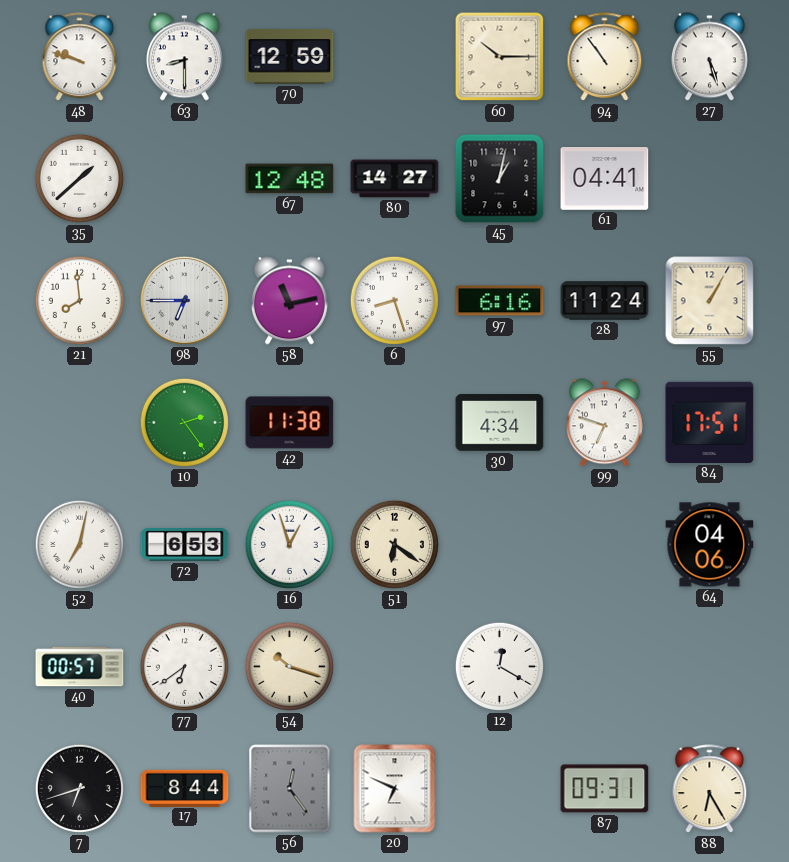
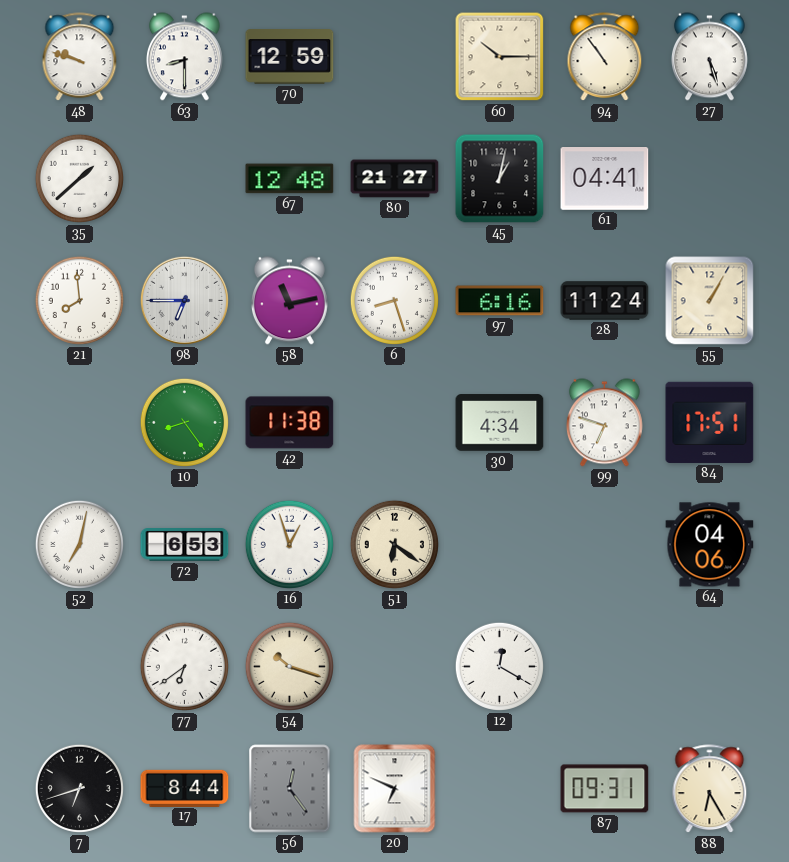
80: 14:27 -> 21:27 (395, 179)
10: 2:24 -> 8:24 (184, 422)
40: 00:57 -> none (80, 667)
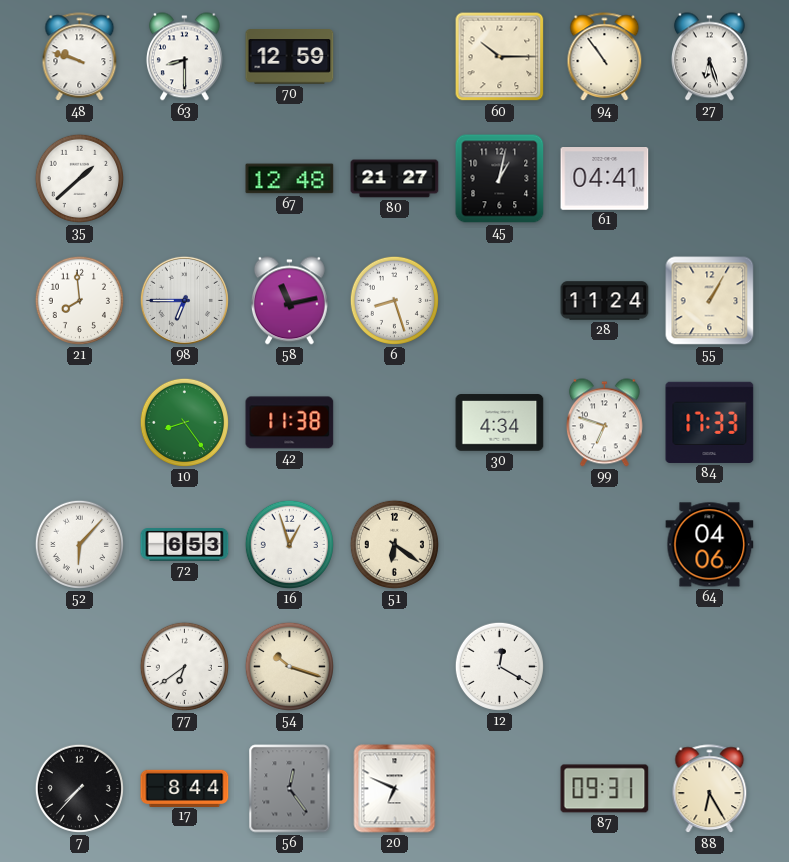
27: 5:27 -> 6:27 (709, 57)
97: 6:16 -> none (500, 301)
84: 17:51 -> 17:33 (710, 422)
52: 7:02 -> 6:07 (79, 544)
7: 6:42 -> 7:37 (79, 788)
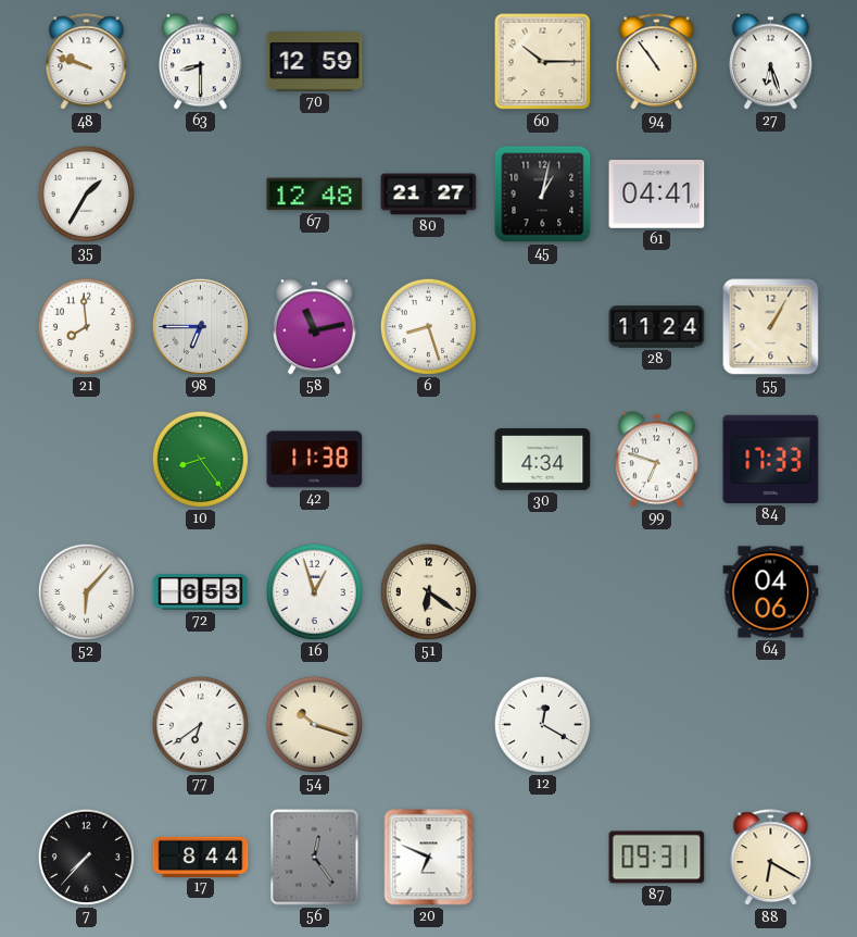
35: 1:38 -> 1:35 (86, 193)
88: 6:25 -> 6:20 (771, 858)
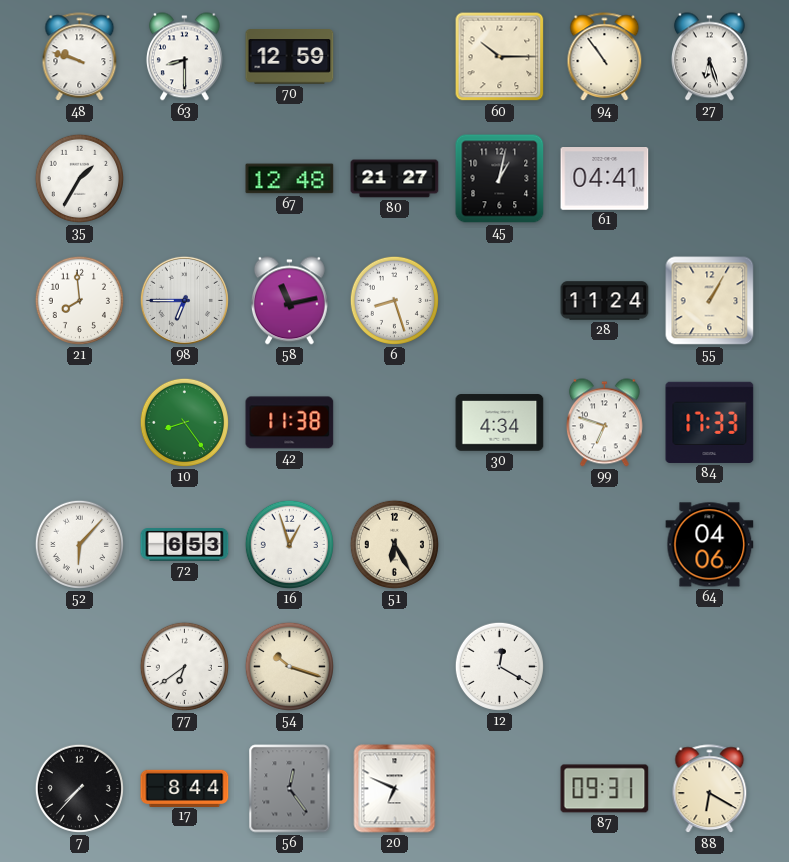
51: 6:21 -> 6:25 (394, 544)
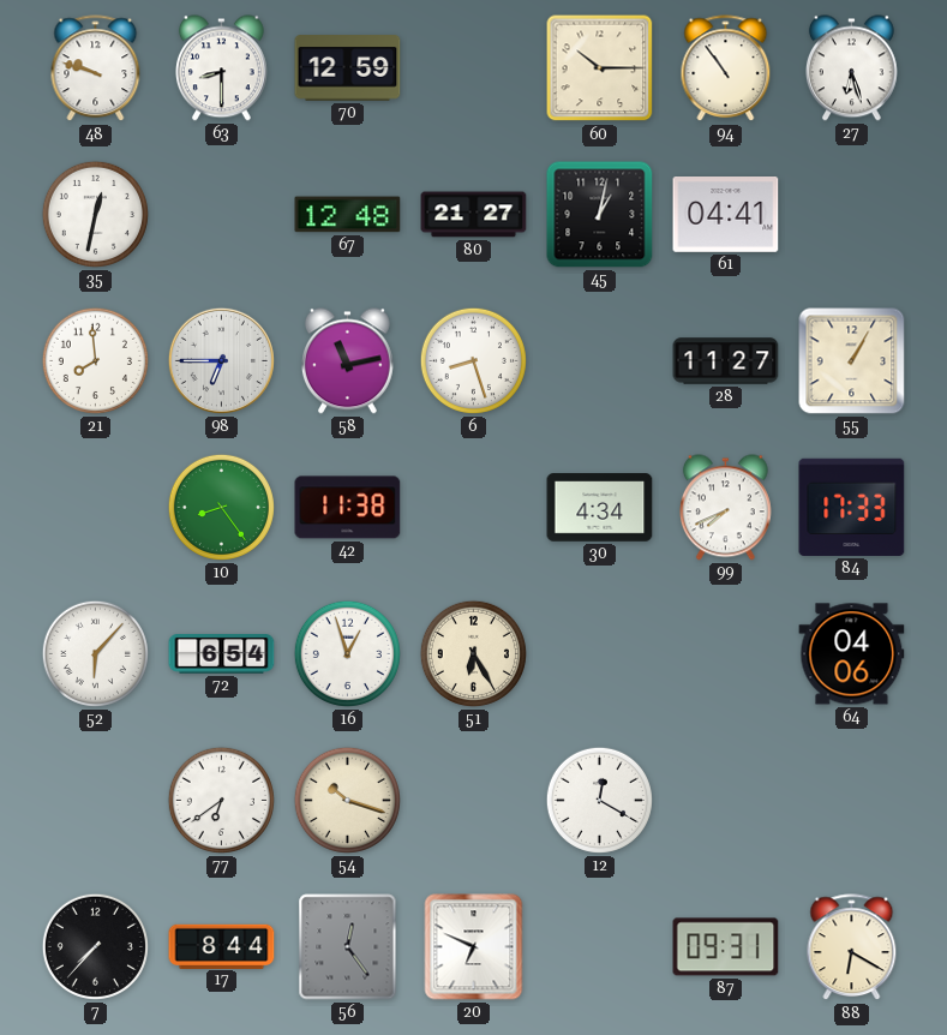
35: 1:35 -> 12:32 (95, 214)
28: 11:24 -> 11:27 (726, 361)
99: 6:48 -> 7:41 (725, 508)
72: 6:53 -> 6:54 (222, 654)
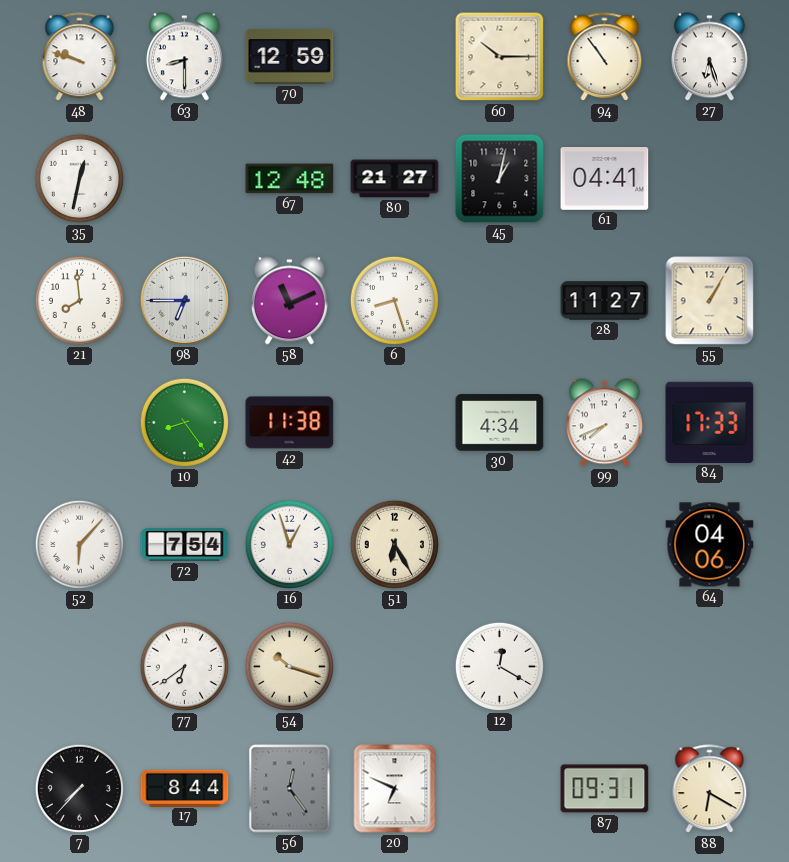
58: 11:13 -> 11:11 (289, 301)
72: 6:54 -> 7:54 (185, 545)
